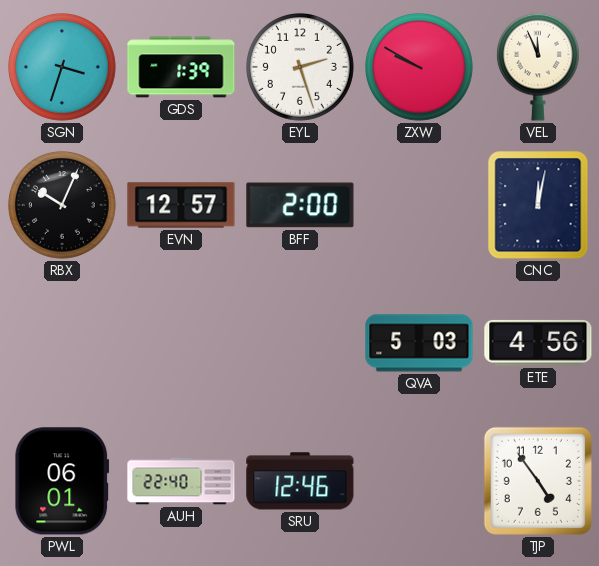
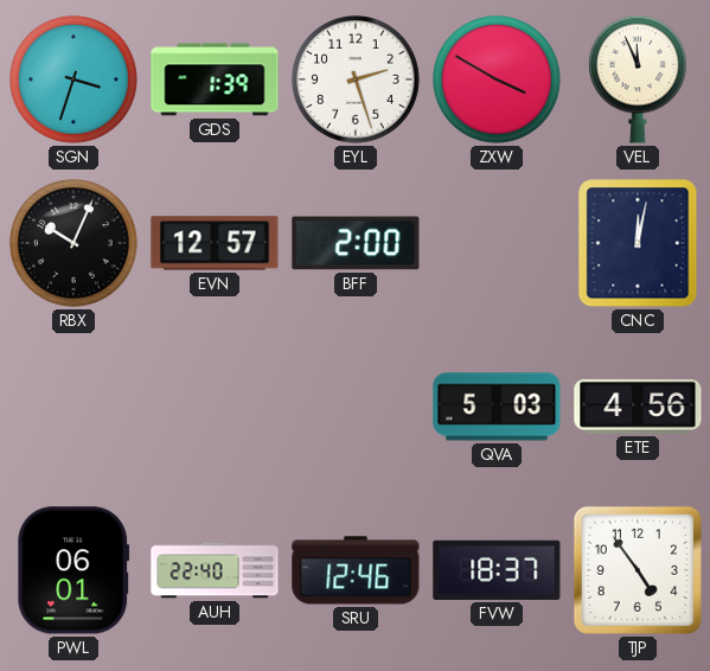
ZXW: 9:50 -> 3:50 (497, 79)
FVW: none -> 18:37 (497, 570)
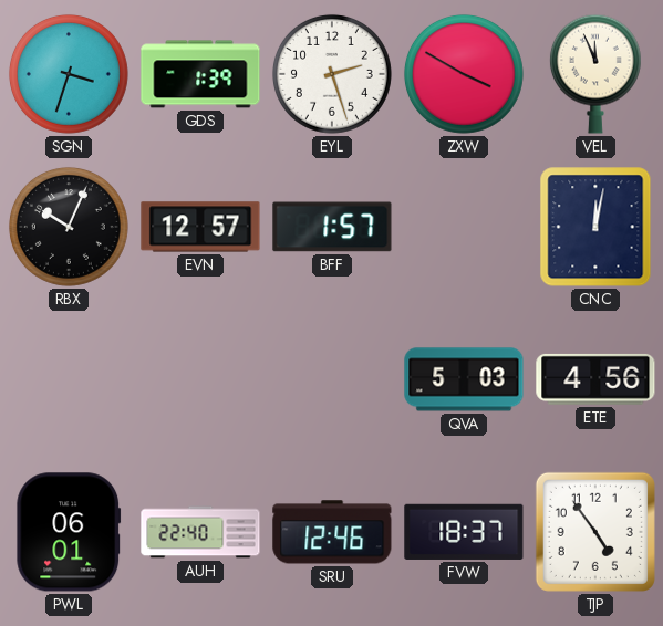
BFF: 2:00 -> 1:57 (332, 227)
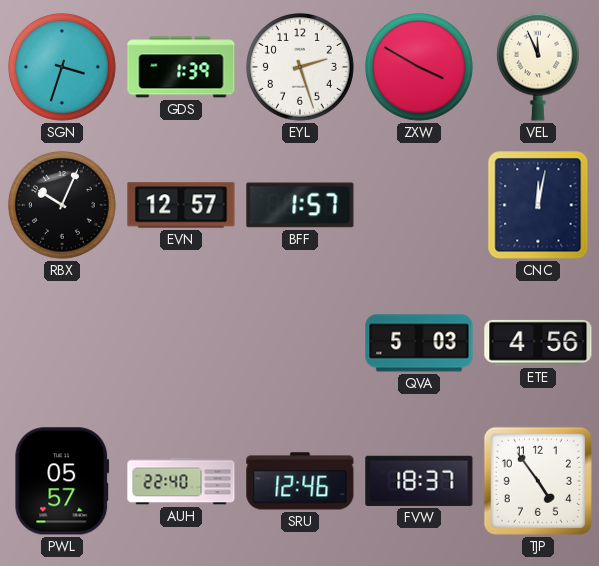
PWL: 06:01 -> 05:57 (62, 481)
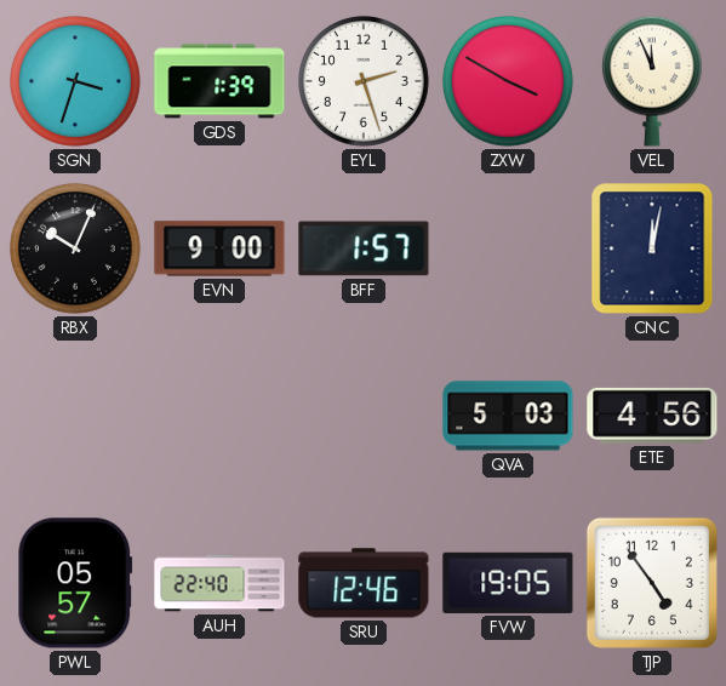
EVN: 12:57 -> 9:00 (219, 248)
FVW: 18:37 -> 19:05 (508, 583)
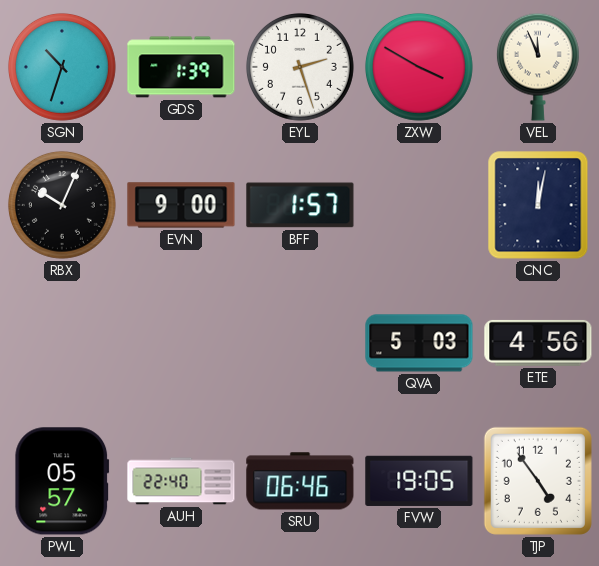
SGN: 3:33 -> 10:33 (62, 67)
SRU: 12:46 -> 06:46 (300, 481)
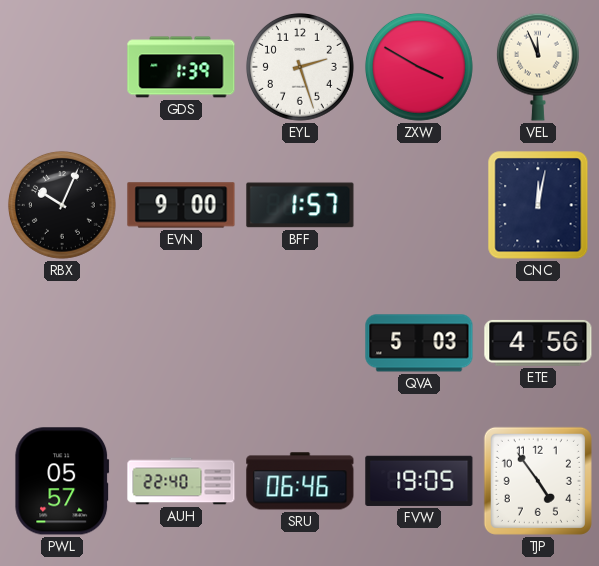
SGN: 10:33 -> none (62, 67)
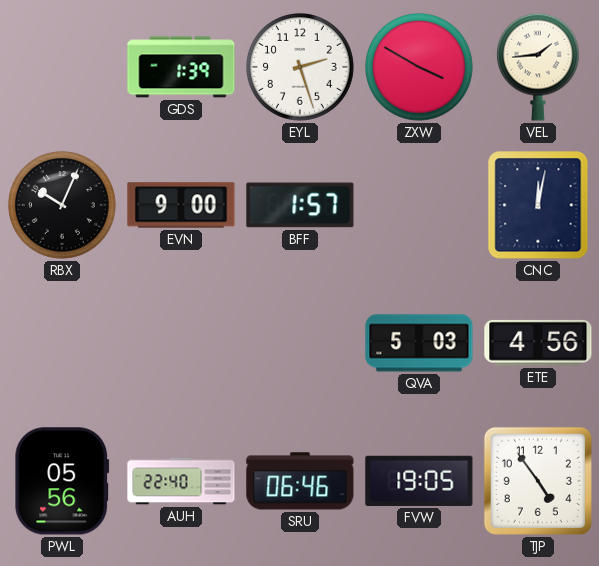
VEL: 11:56 -> 1:44 (538, 67)
PWL: 05:57 -> 05:56 (62, 481)
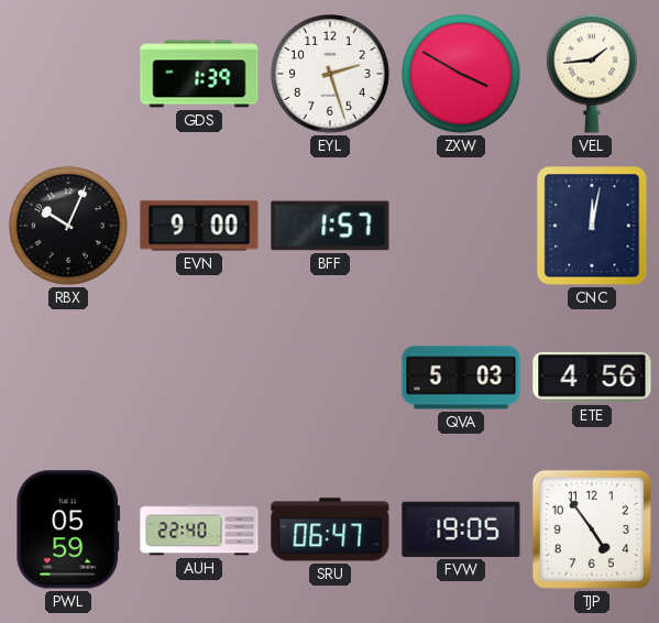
PWL: 05:56 -> 05:59 (68, 529)
SRU: 06:46 -> 06:47 (330, 529)
